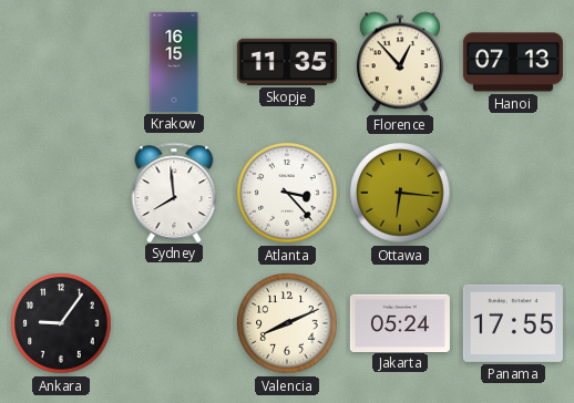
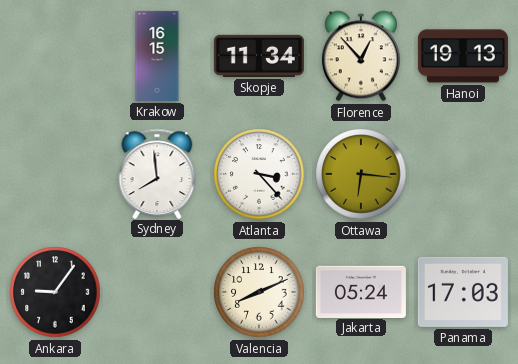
Skopje: 11:35 -> 11:34 (259, 56)
Hanoi: 07:13 -> 19:13 (463, 56)
Panama: 17:55 -> 17:03 (463, 292)
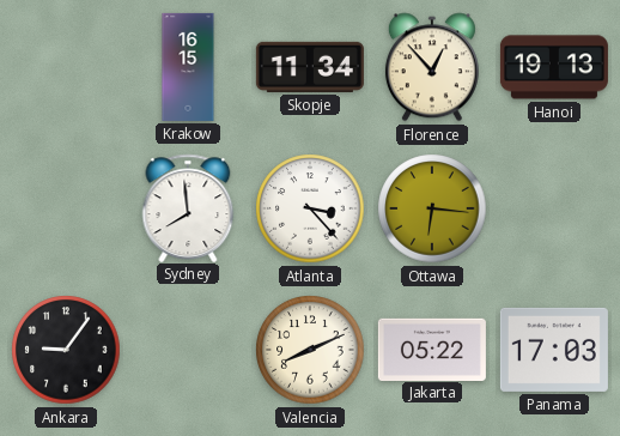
Jakarta: 05:24 -> 05:22 (432, 349)
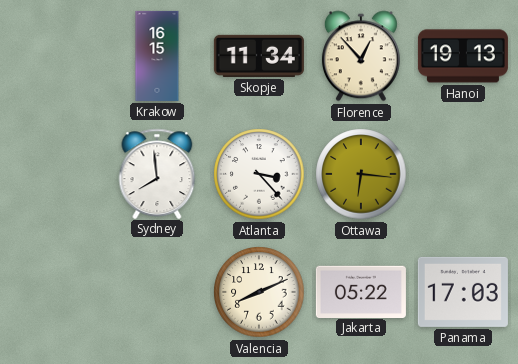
Ankara: 9:06 -> none (66, 350)
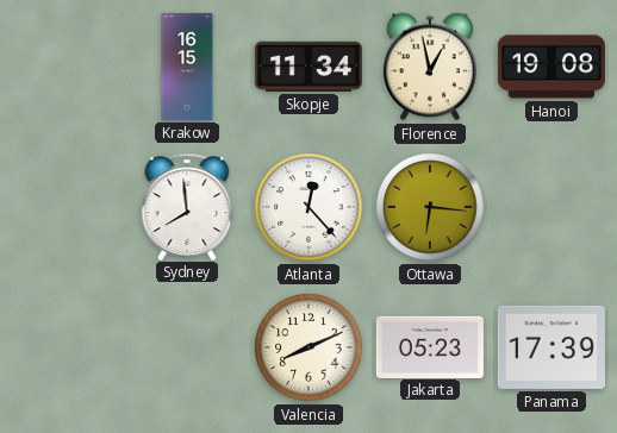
Florence: 12:53 -> 12:58 (430, 67)
Hanoi: 19:13 -> 19:08 (551, 67)
Atlanta: 3:23 -> 12:23 (308, 207)
Jakarta: 05:22 -> 05:23 (430, 346)
Panama: 17:03 -> 17:39 (551, 347)
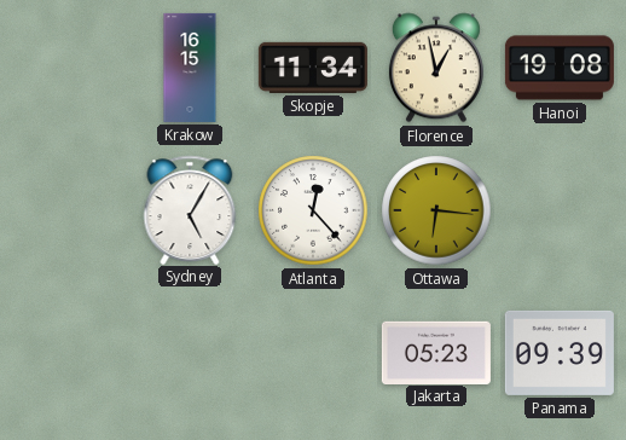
Sydney: 7:59 -> 5:05 (190, 209)
Valencia: 8:11 -> none (308, 347)
Panama: 17:39 -> 09:39 (560, 353)
